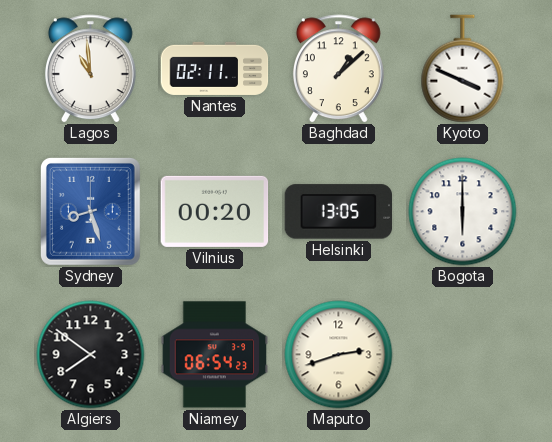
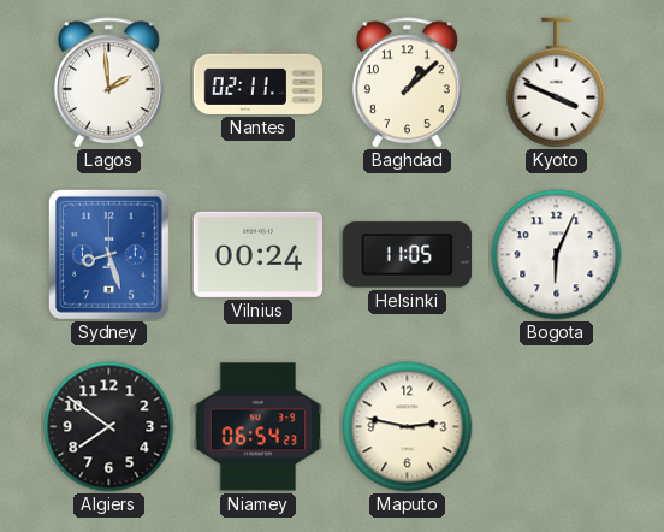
Lagos: 10:59 -> 1:59 (108, 83)
Vilnius: 00:20 -> 00:24 (259, 254)
Helsinki: 13:05 -> 11:05 (408, 255)
Bogota: 6:00 -> 6:04 (557, 255)
Maputo: 2:42 -> 2:47 (408, 427)
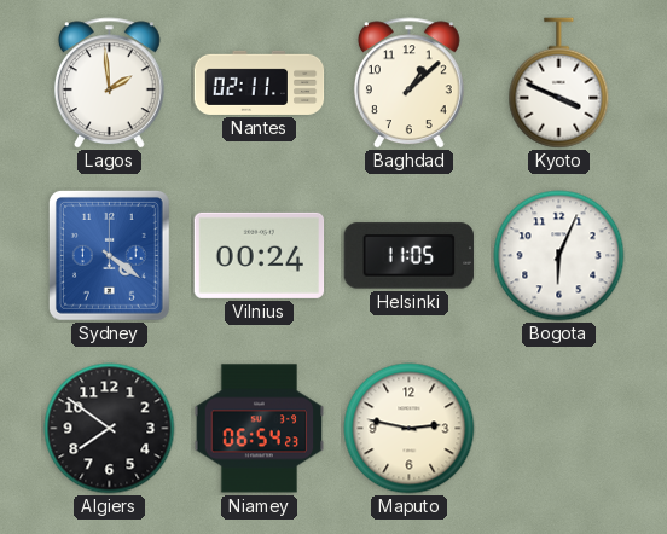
Sydney: 8:27 -> 4:21 (109, 256)
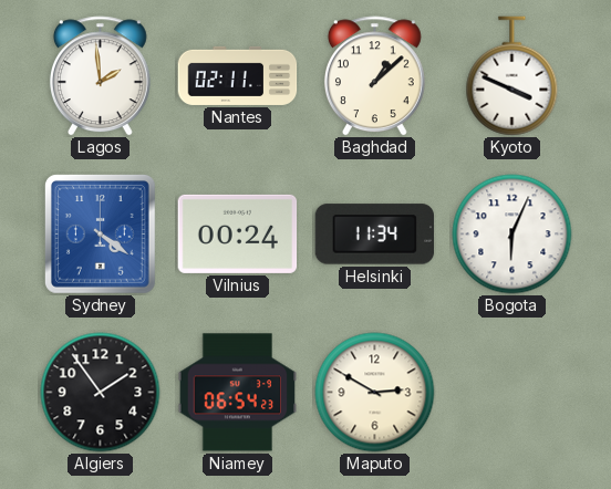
Helsinki: 11:05 -> 11:34 (375, 235)
Algiers: 7:51 -> 1:54 (101, 393)
Maputo: 2:47 -> 2:50 (375, 393)
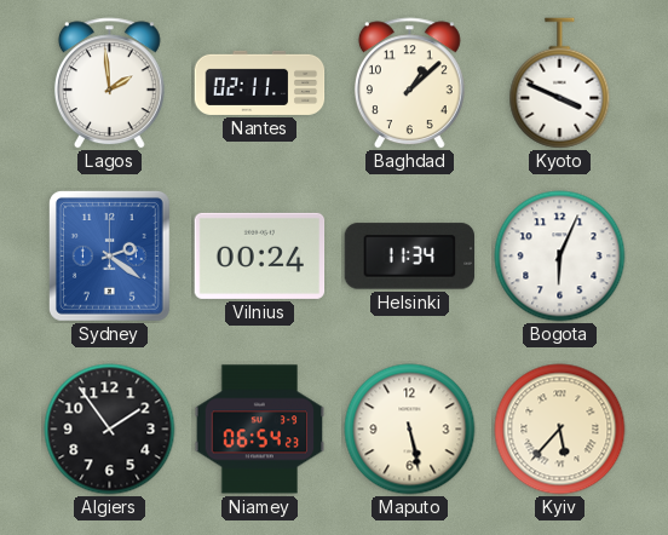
Sydney: 4:21 -> 2:21 (109, 257)
Maputo: 2:50 -> 5:28 (410, 430)
Kyiv: none -> 5:37 (560, 430)
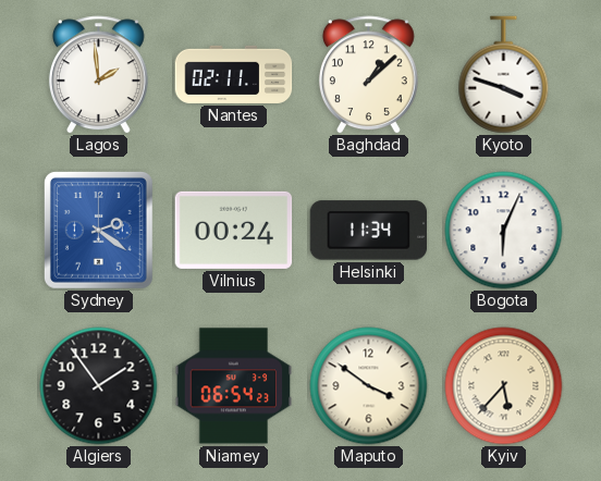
Kyoto: 3:49 -> 3:48 (504, 75)
Maputo: 5:28 -> 3:51 (369, 386)
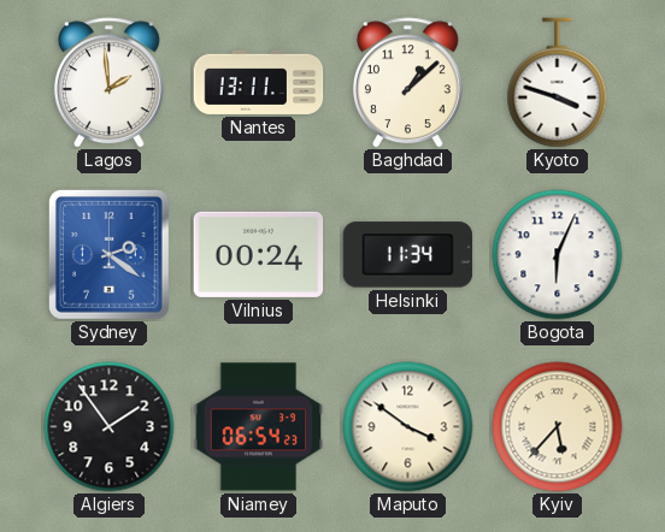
Nantes: 02:11 -> 13:11 (259, 82)
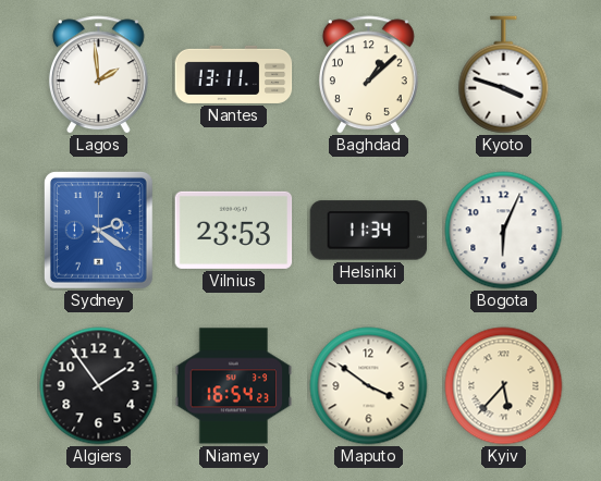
Vilnius: 00:24 -> 23:53 (234, 230)
Niamey: 06:54 -> 16:54 (234, 386)
